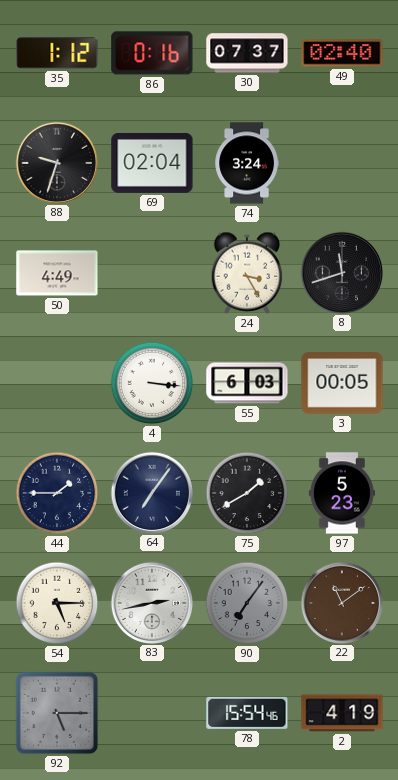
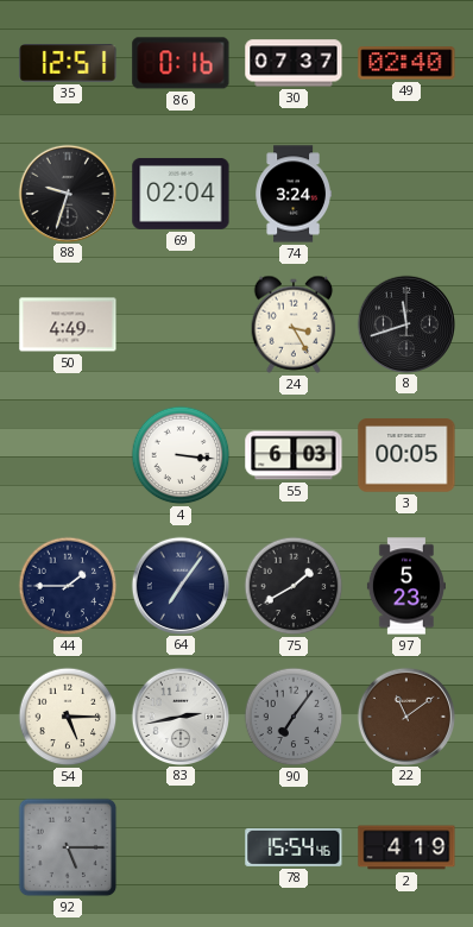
35: 1:12 -> 12:51 (68, 63)
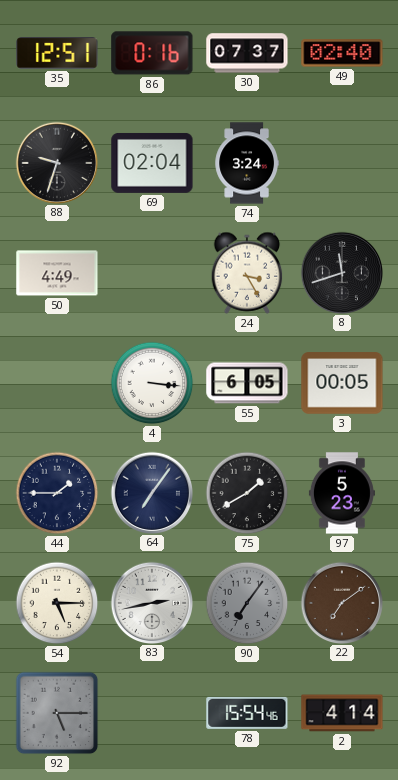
55: 6:03 -> 6:05 (247, 383)
22: 11:09 -> 7:09 (341, 602)
2: 4:19 -> 4:14 (342, 713)
